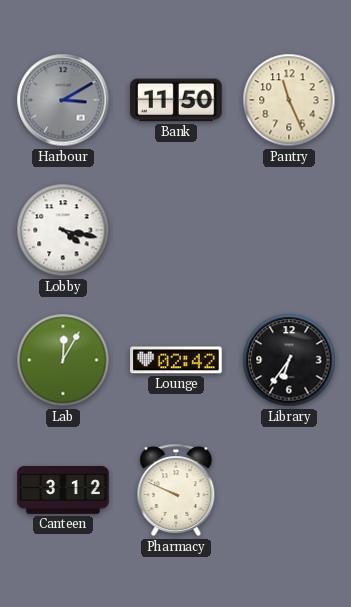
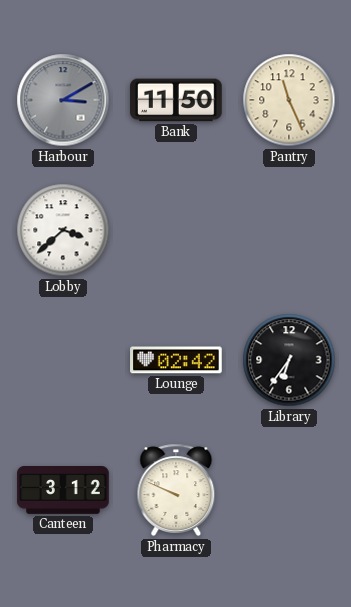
Lobby: 4:17 -> 3:38 (63, 230)
Lab: 12:05 -> none (63, 360)
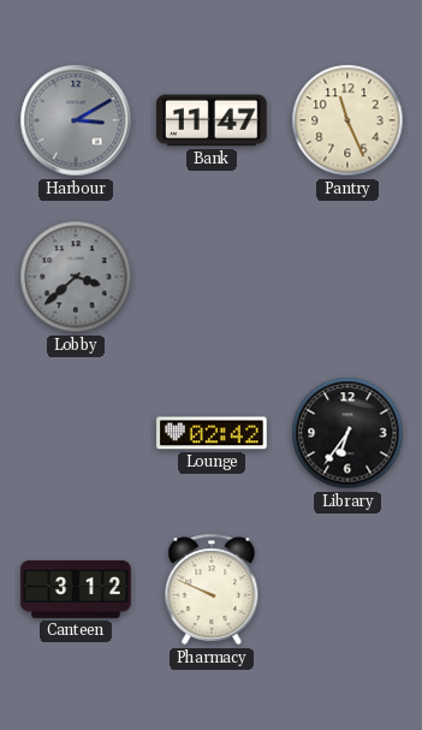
Bank: 11:50 -> 11:47 (212, 120)
Lobby dial: white -> grey (76, 277)
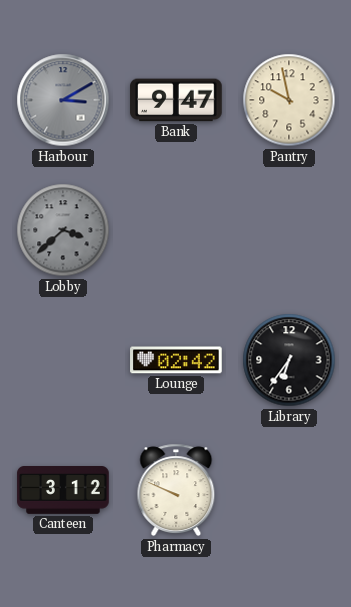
Bank: 11:47 -> 9:47 (176, 100)
Pantry: 11:26 -> 9:58 (289, 100)
